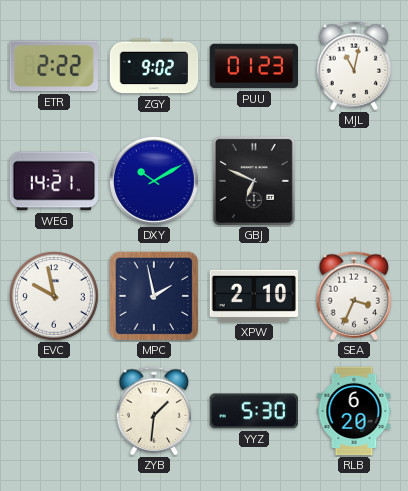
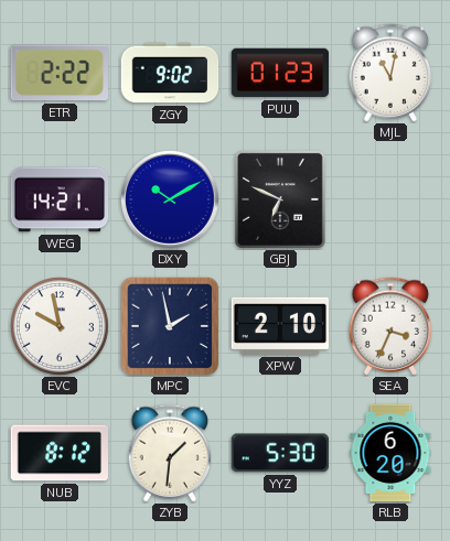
NUB: none -> 8:12 (58, 453)
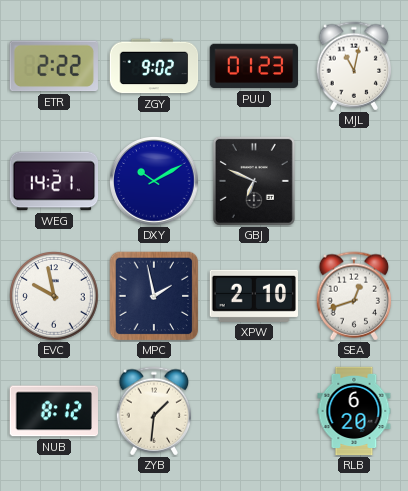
SEA: 3:34 -> 12:42 (354, 296)
YYZ: 5:30 -> none (279, 453)
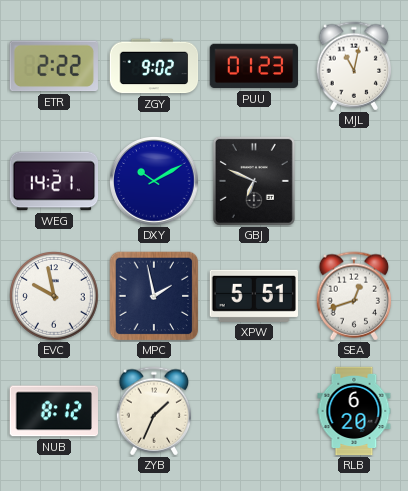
XPW: 2:10 -> 5:51 (254, 296)
ZYB: 1:31 -> 1:34 (154, 411)
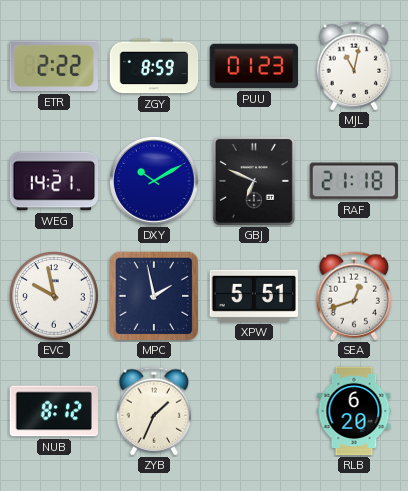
ZGY: 9:02 -> 8:59 (154, 66)
RAF: none -> 21:18 (354, 181)
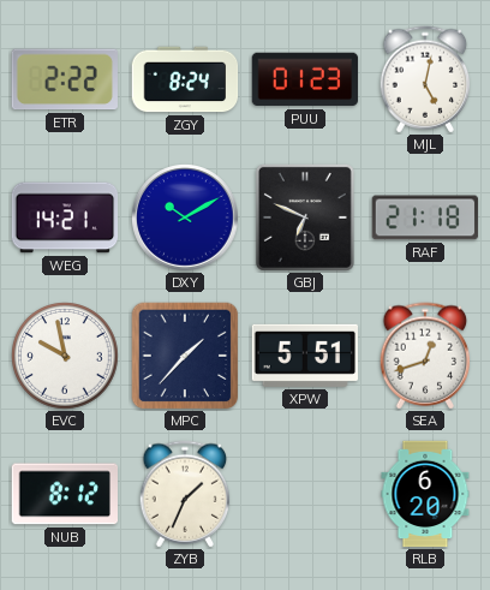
ZGY: 8:59 -> 8:24 (185, 79)
MJL: 11:02 -> 5:02 (425, 79)
MPC: 1:58 -> 1:37 (185, 356)
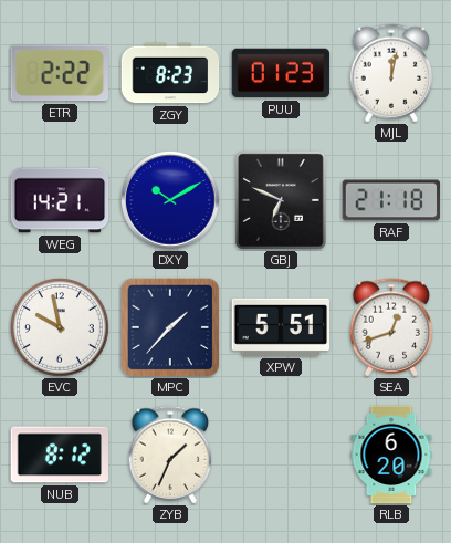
ZGY: 8:24 -> 8:23 (170, 73)
MJL: 5:02 -> 12:02 (391, 73)
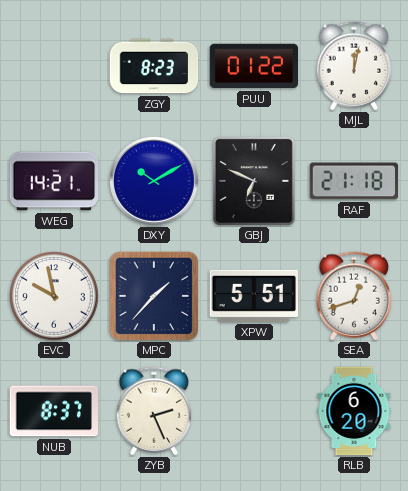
ETR: 2:22 -> none (60, 73)
PUU: 01:23 -> 01:22 (254, 66)
NUB: 8:12 -> 8:37 (53, 411)
ZYB: 1:34 -> 2:26 (154, 411)
